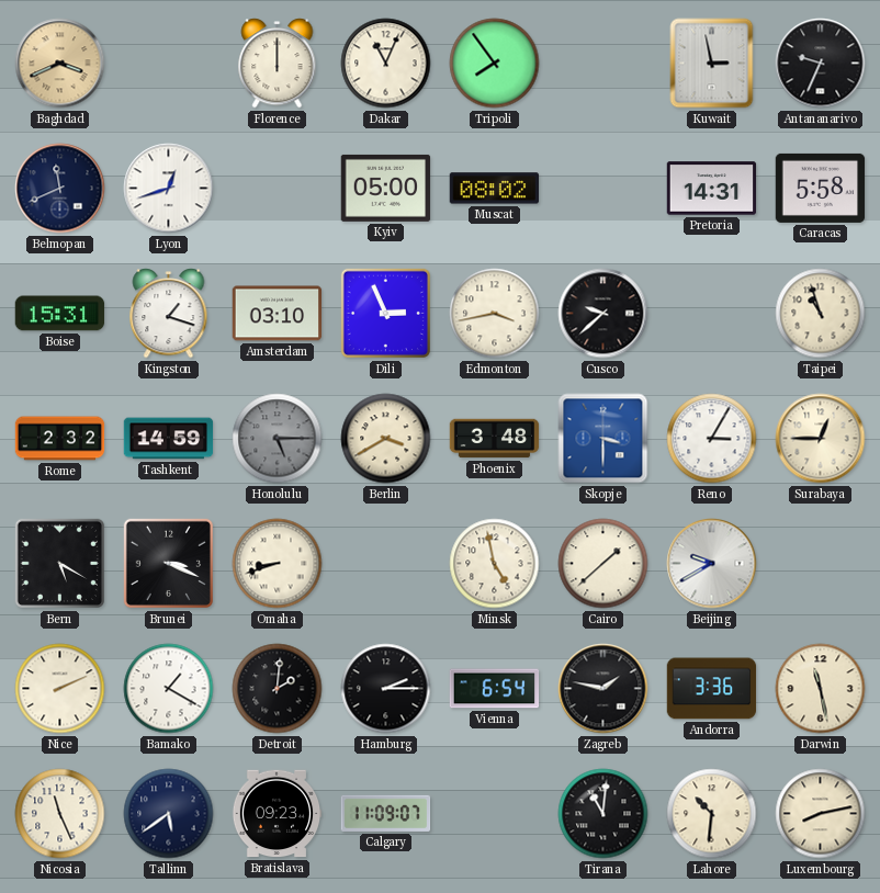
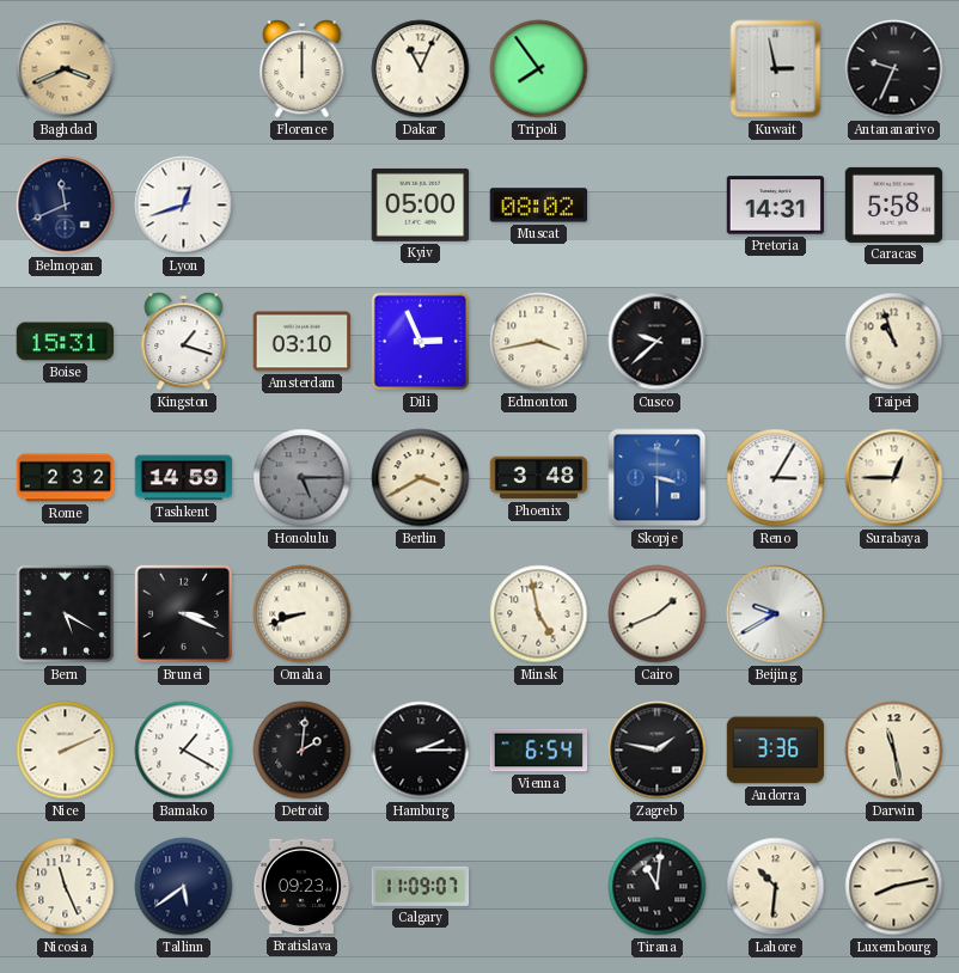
Cairo: 1:38 -> 1:41 (658, 614)
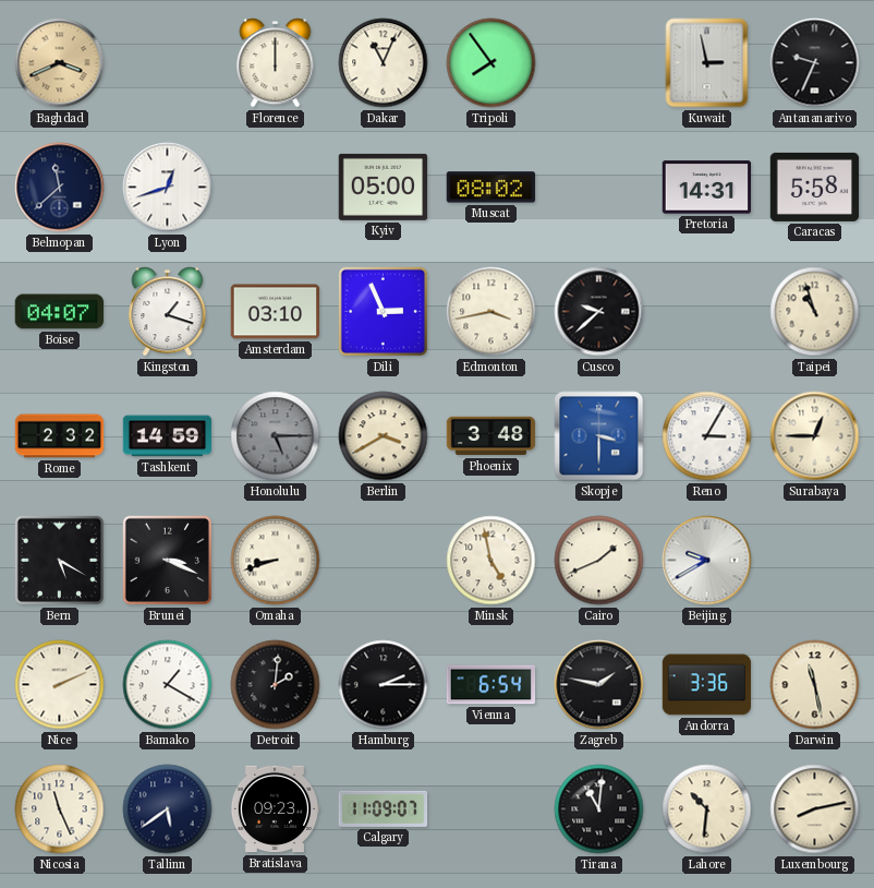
Belmopan: 11:41 -> 11:38 (60, 188)
Boise: 15:31 -> 04:07 (60, 312)
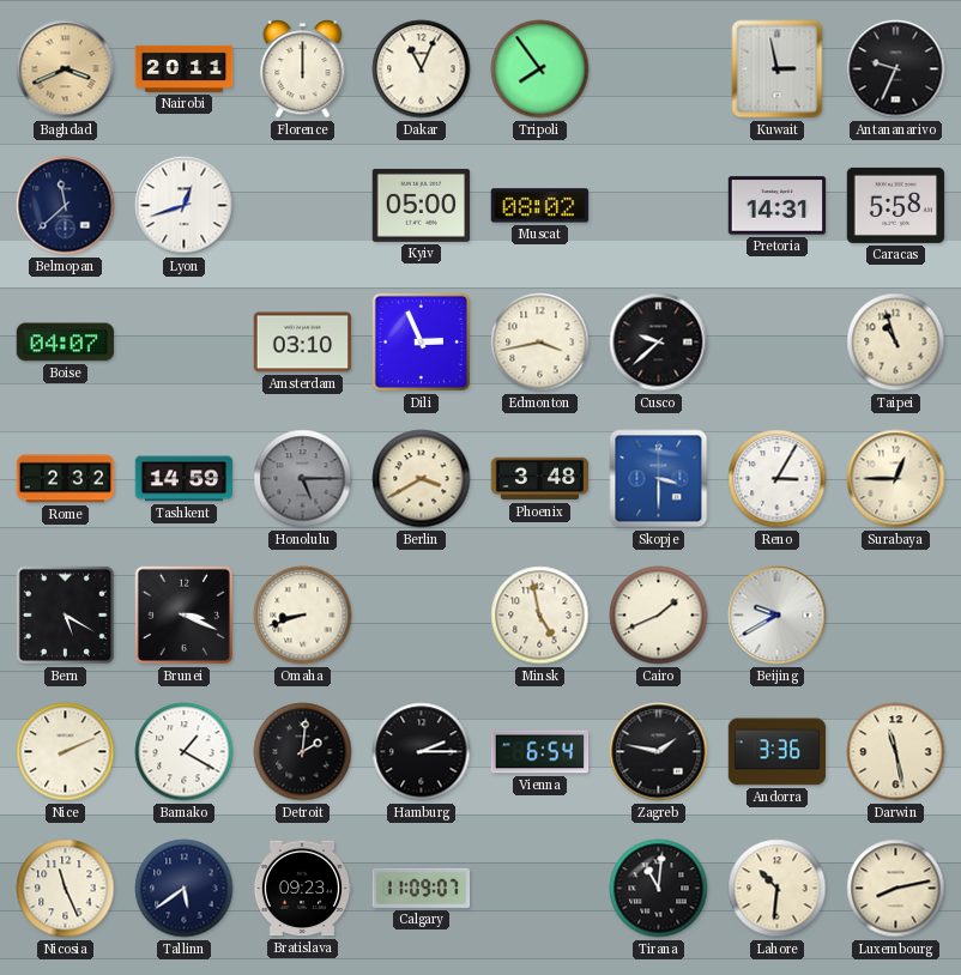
Nairobi: none -> 20:11 (185, 68)
Kingston: 1:18 -> none (168, 312)
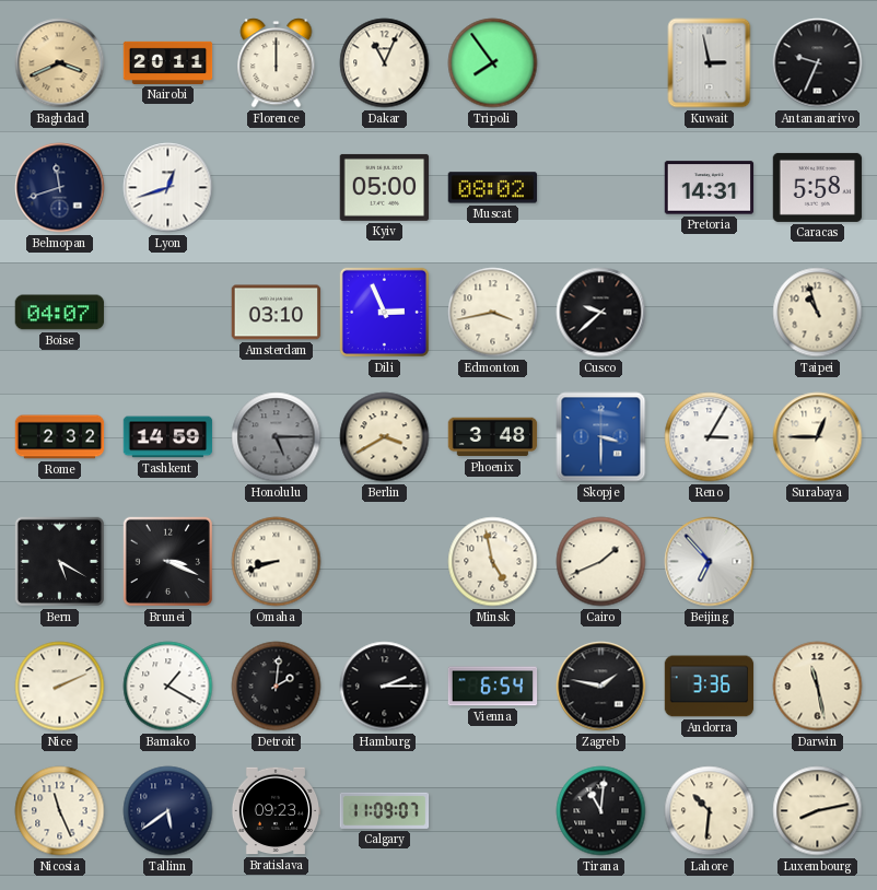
Belmopan: 11:38 -> 11:42 (60, 188)
Beijing: 9:40 -> 6:53 (710, 562)
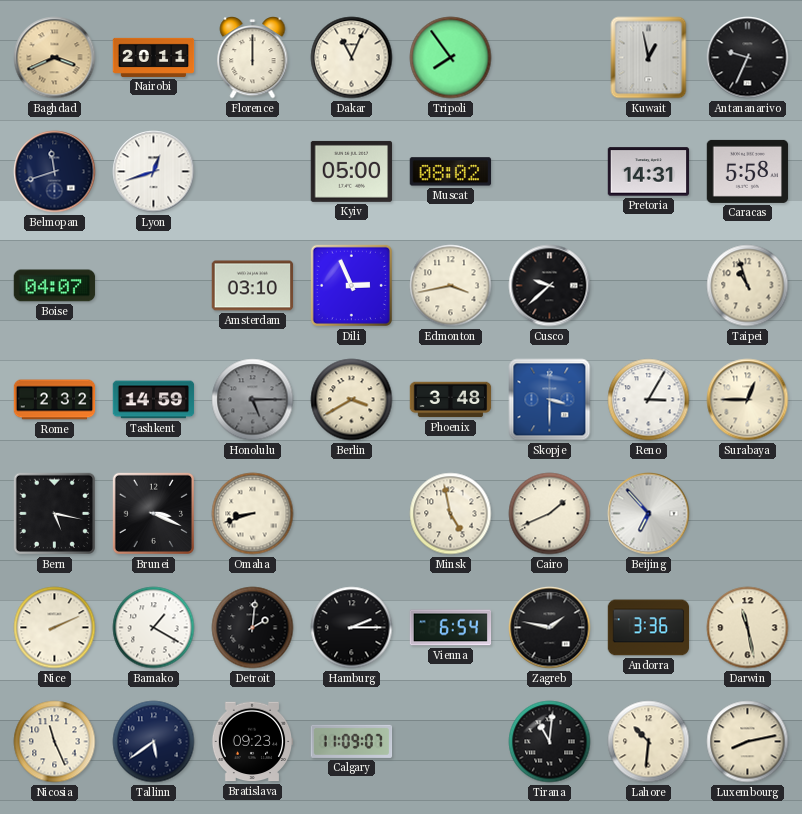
Kuwait: 2:58 -> 12:58 (649, 58)
Bern: 5:20 -> 5:17 (54, 513)
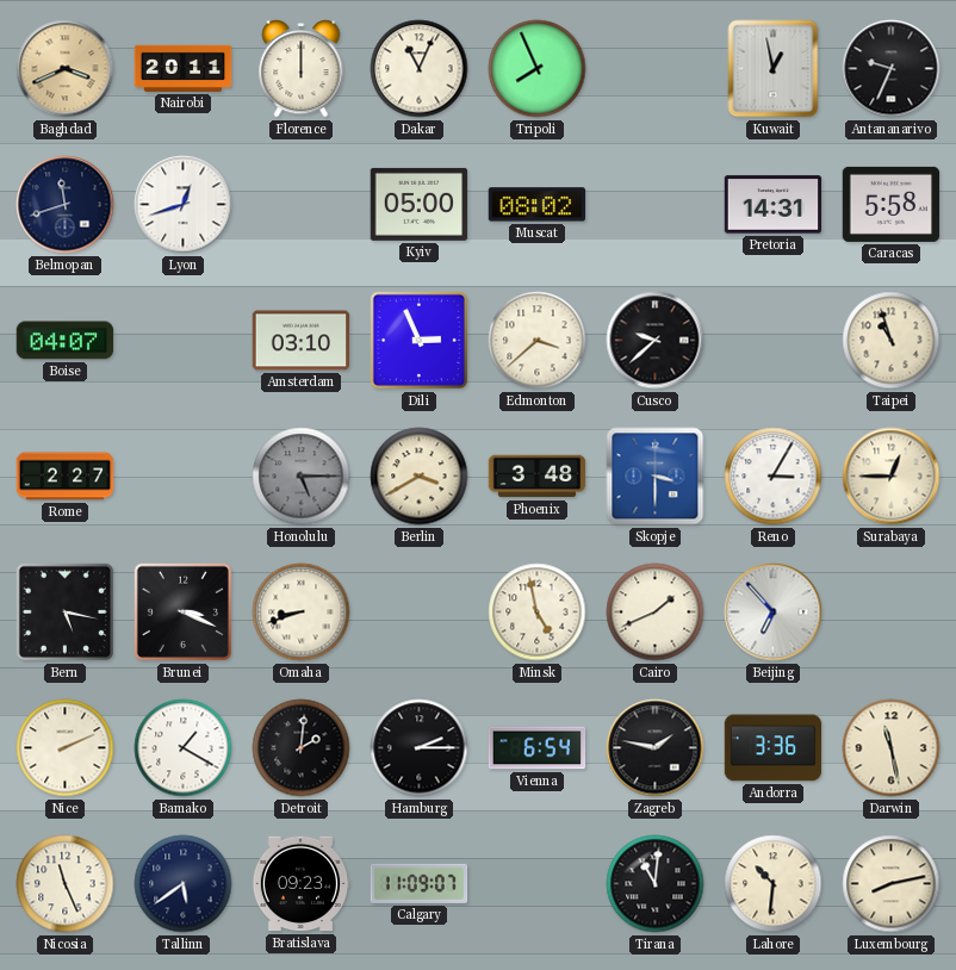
Tripoli: 7:54 -> 7:56 (538, 69)
Edmonton: 3:43 -> 3:38 (538, 341)
Rome: 2:32 -> 2:27 (66, 477)
Tashkent: 14:59 -> none (154, 400)
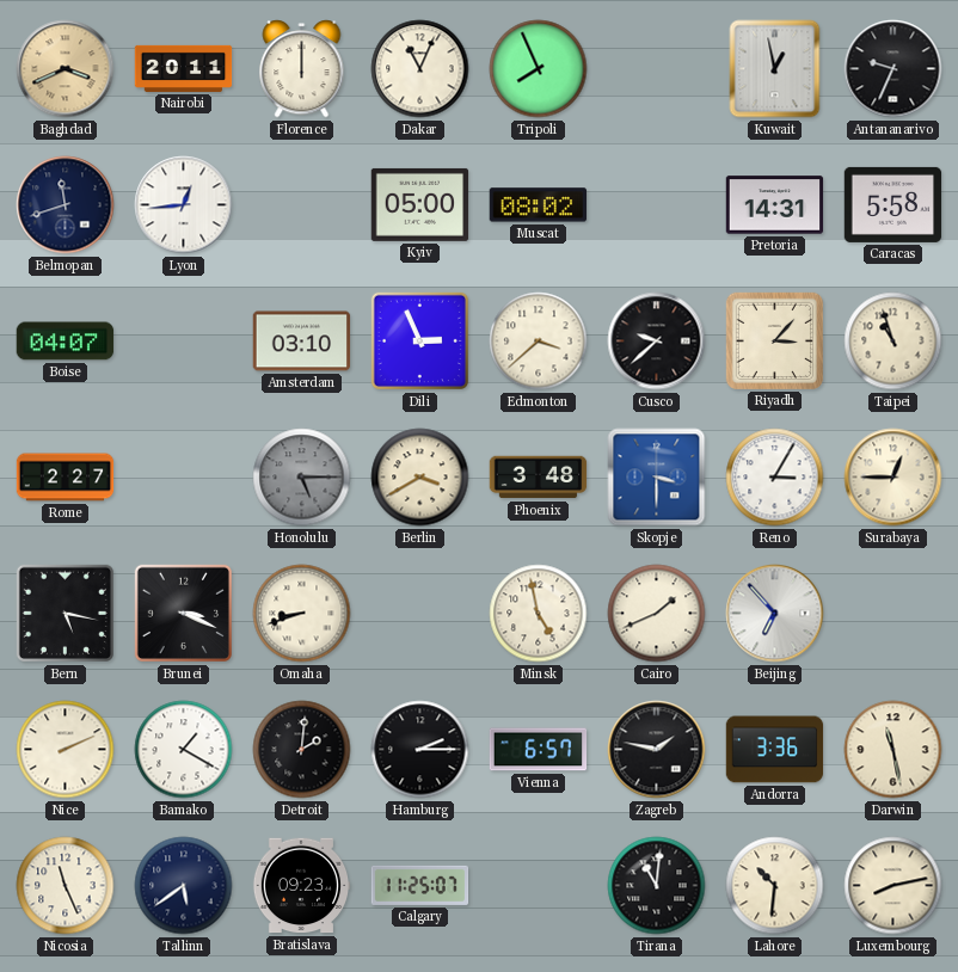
Lyon: 12:42 -> 12:44 (184, 205)
Riyadh: none -> 3:07 (774, 340)
Vienna: 6:54 -> 6:57 (539, 750)
Calgary: 11:09 -> 11:25 (420, 885)
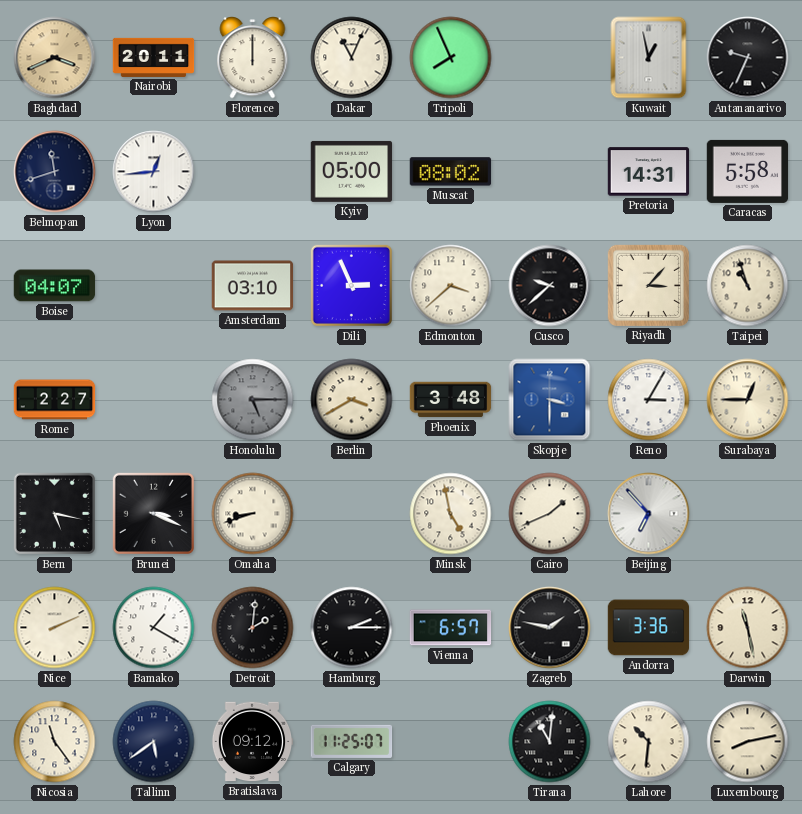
Nicosia: 11:26 -> 11:24 (55, 742)
Bratislava: 09:23 -> 09:12 (252, 742)
